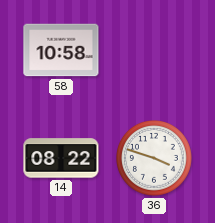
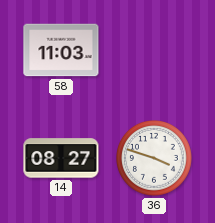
58: 10:58 -> 11:03 (61, 50)
14: 08:22 -> 08:27 (61, 158)
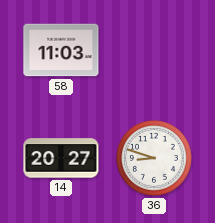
14: 08:27 -> 20:27 (61, 158)
36: 3:48 -> 8:48 (155, 159)
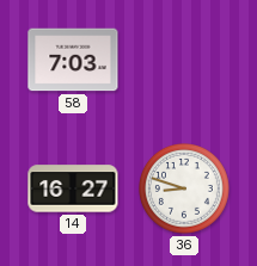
58: 11:03 -> 7:03 (73, 60)
14: 20:27 -> 16:27 (73, 188)
